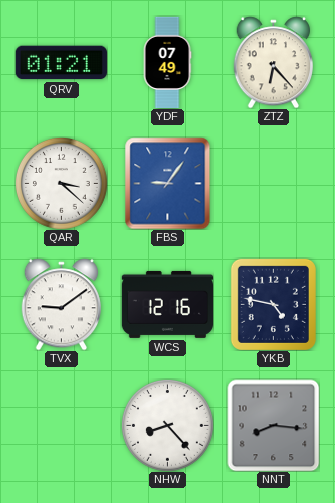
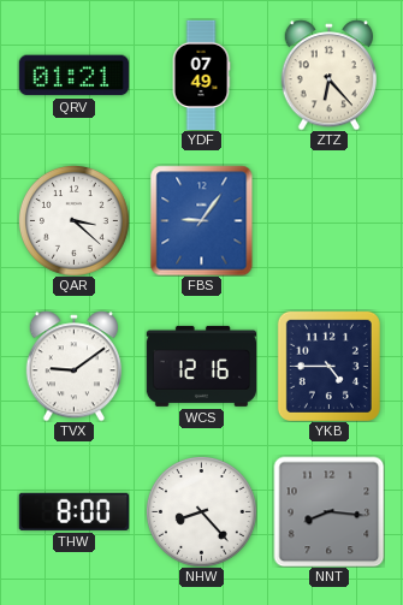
YKB: 4:47 -> 4:45 (328, 366)
THW: none -> 8:00 (73, 511)
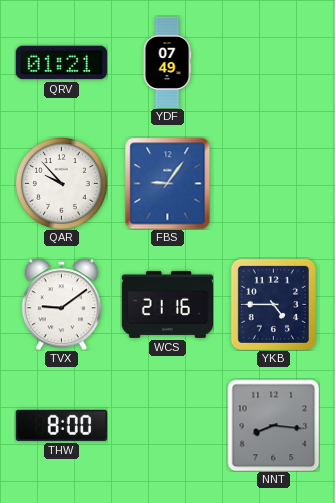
ZTZ: 6:23 -> none (330, 75)
QAR: 3:22 -> 9:53 (61, 183)
WCS: 12:16 -> 21:16 (167, 304)
NHW: 8:23 -> none (201, 511)
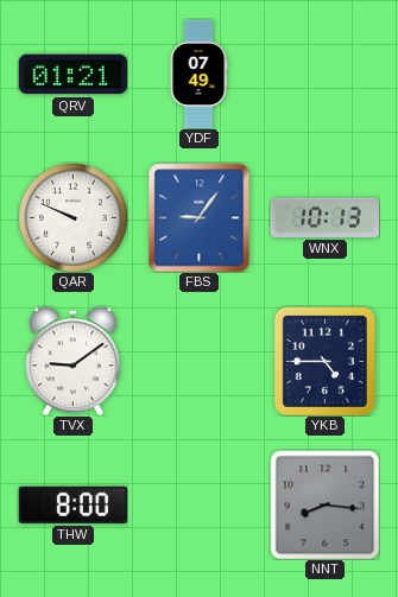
QAR: 9:53 -> 9:49 (72, 217)
WNX: none -> 10:13 (324, 217)
WCS: 21:16 -> none (167, 304)
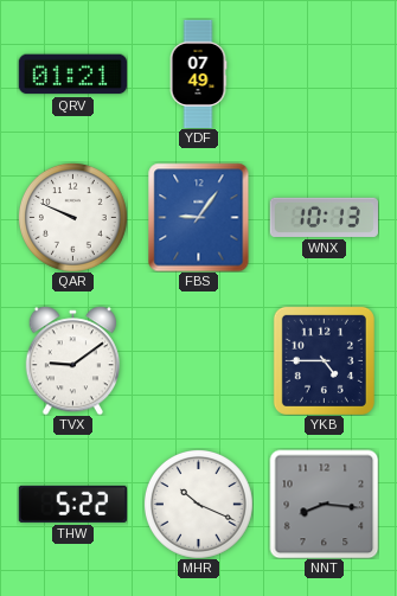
THW: 8:00 -> 5:22 (72, 504)
MHR: none -> 10:19 (198, 504)
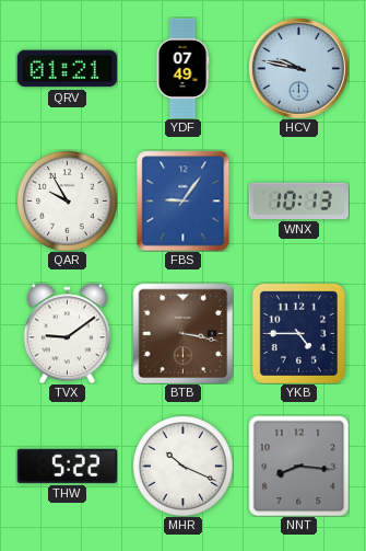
HCV: none -> 9:47 (298, 68)
QAR: 9:49 -> 9:55 (67, 200)
BTB: none -> 3:17 (182, 333)
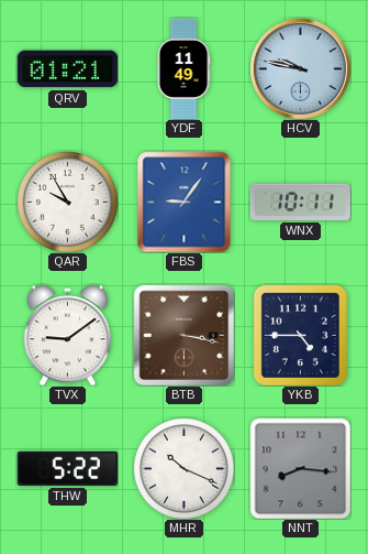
YDF: 07:49 -> 11:49 (183, 68)
WNX: 10:13 -> 10:11 (300, 202)
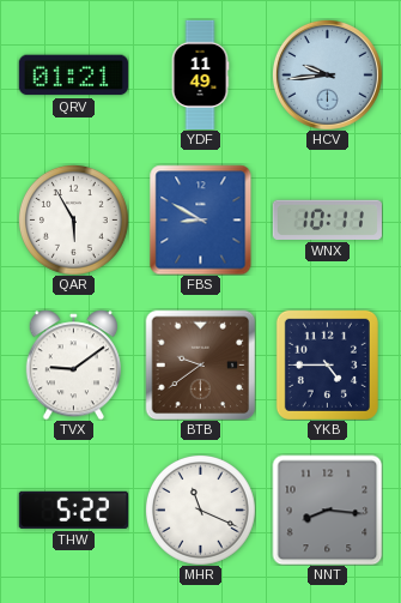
HCV: 9:47 -> 9:44 (327, 74)
QAR: 9:55 -> 5:55 (73, 219)
FBS: 9:06 -> 8:50 (201, 219)
BTB: 3:17 -> 9:39 (200, 364)
MHR: 10:19 -> 11:19 (200, 509)
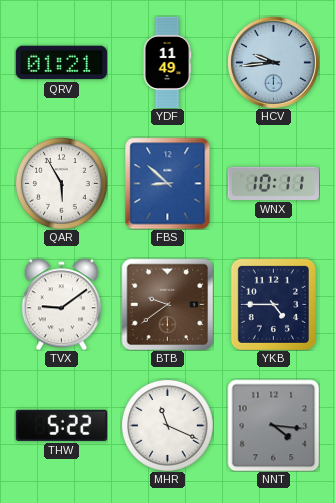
FBS: 8:50 -> 8:52 (168, 183)
NNT: 8:16 -> 4:16 (273, 425)
